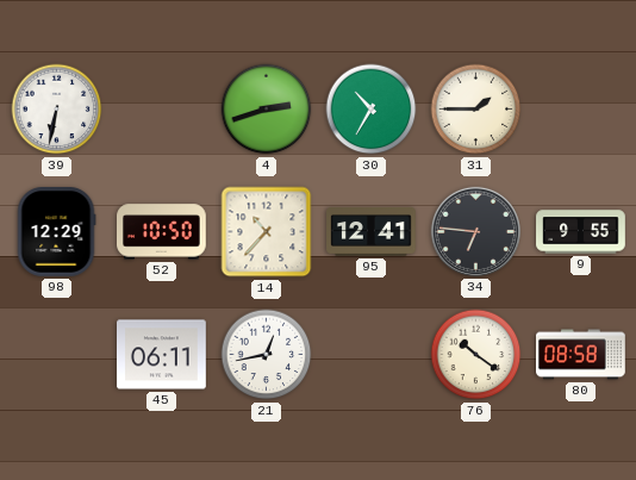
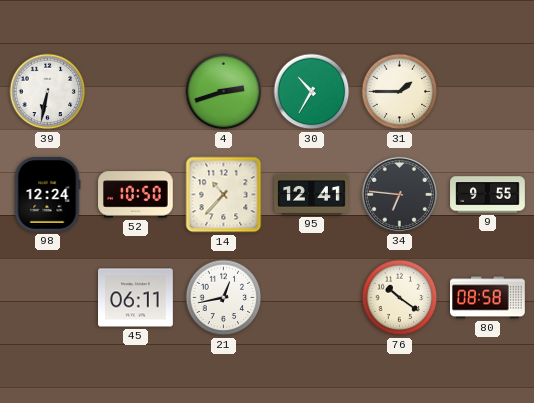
98: 12:29 -> 12:24 (47, 195)
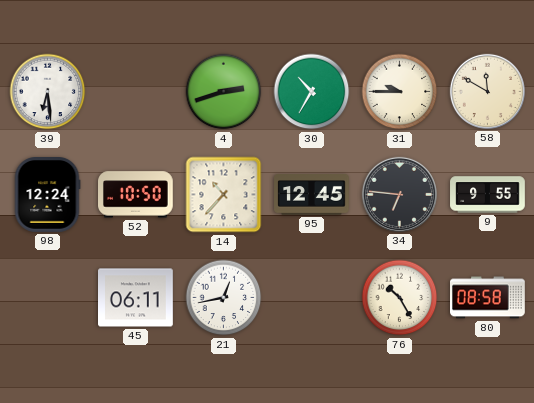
39: 6:32 -> 6:29 (48, 92)
31: 1:45 -> 9:45 (400, 92)
58: none -> 11:50 (487, 91)
95: 12:41 -> 12:45 (312, 195)
76: 10:21 -> 10:25 (400, 298)
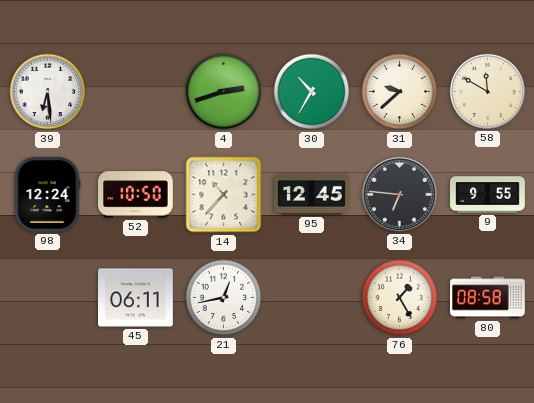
31: 9:45 -> 9:38 (400, 92)
76: 10:25 -> 1:25 (400, 298)
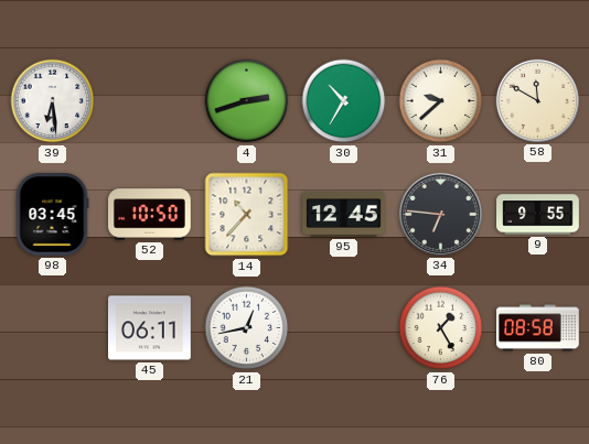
98: 12:24 -> 03:45 (52, 215)
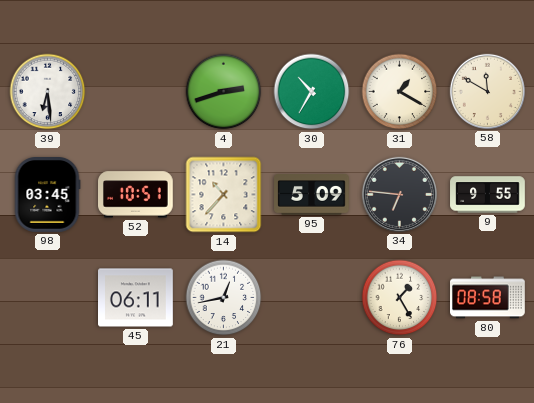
31: 9:38 -> 1:20 (400, 92)
52: 10:50 -> 10:51 (136, 195)
95: 12:45 -> 5:09 (312, 195)
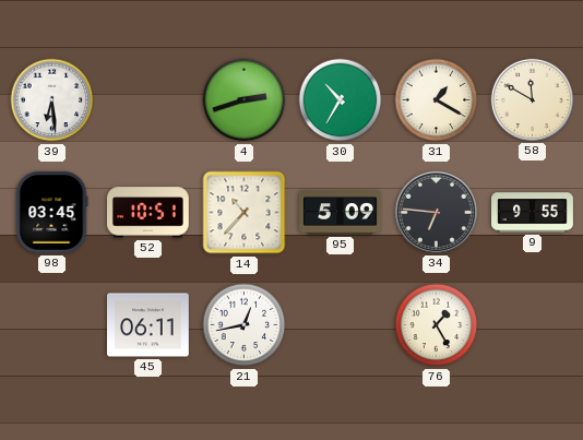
80: 08:58 -> none (488, 298)
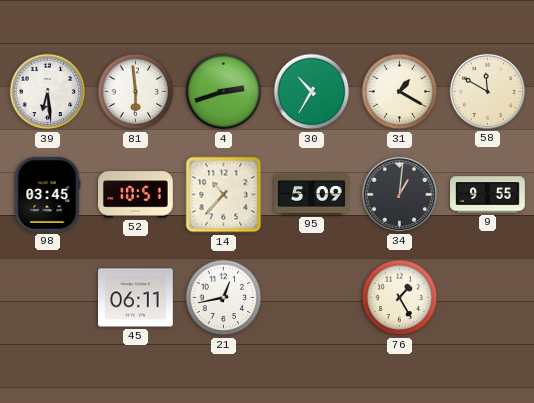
81: none -> 5:59 (136, 92)
34: 6:46 -> 1:01 (399, 194)
